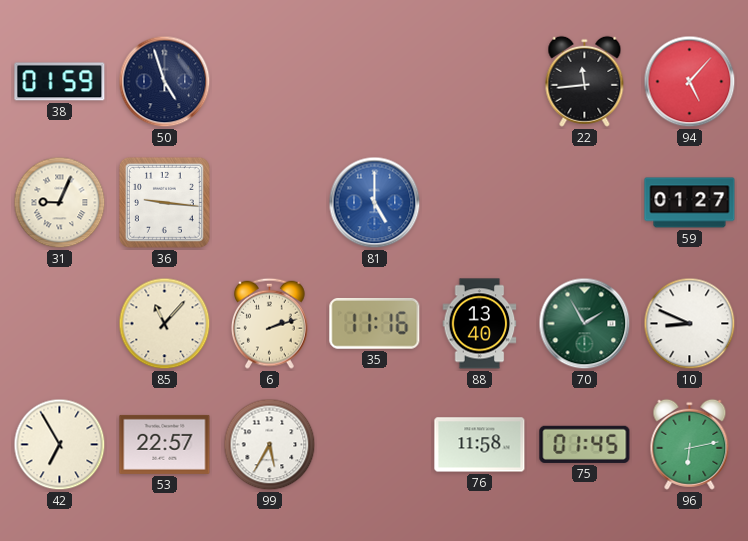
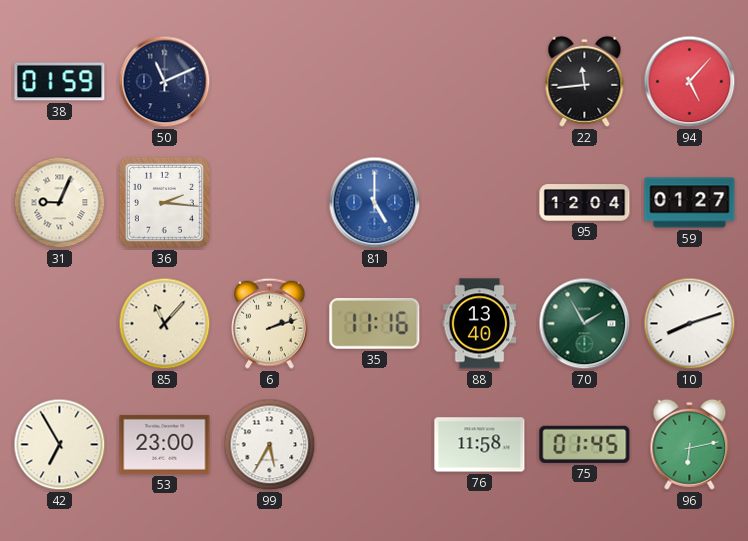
50: 4:57 -> 11:11 (165, 82)
36: 9:16 -> 2:16 (164, 202)
95: none -> 12:04 (585, 203)
10: 8:49 -> 8:12 (690, 324)
53: 22:57 -> 23:00 (165, 444)
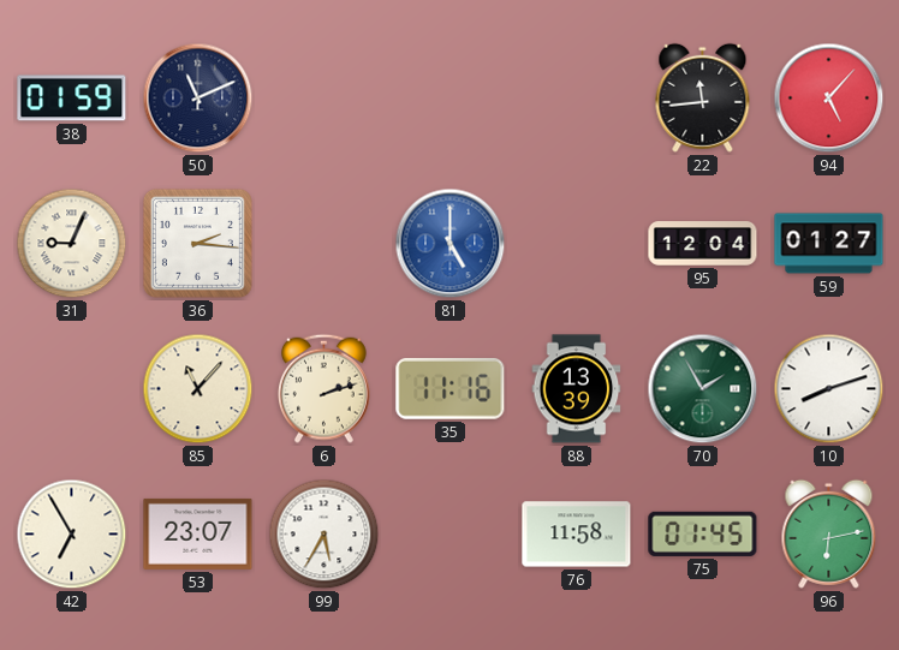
88: 13:40 -> 13:39 (577, 389)
53: 23:00 -> 23:07 (198, 533)
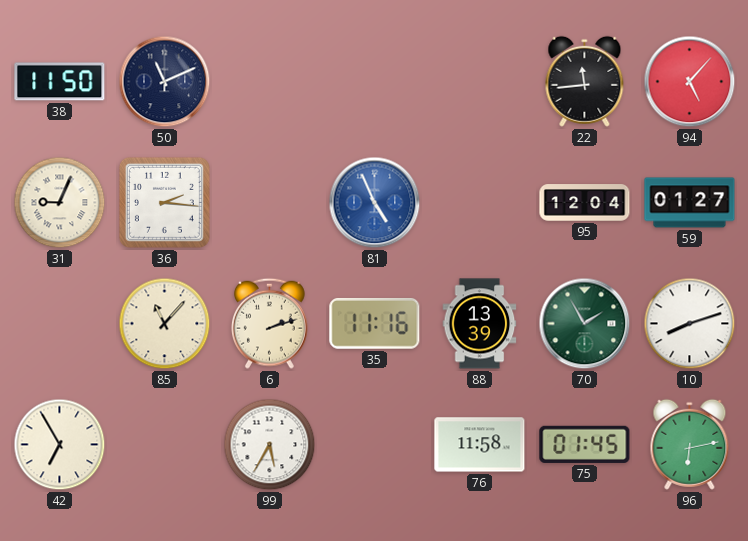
38: 01:59 -> 11:50 (60, 82)
81: 5:00 -> 4:56 (375, 203)
53: 23:07 -> none (198, 533)
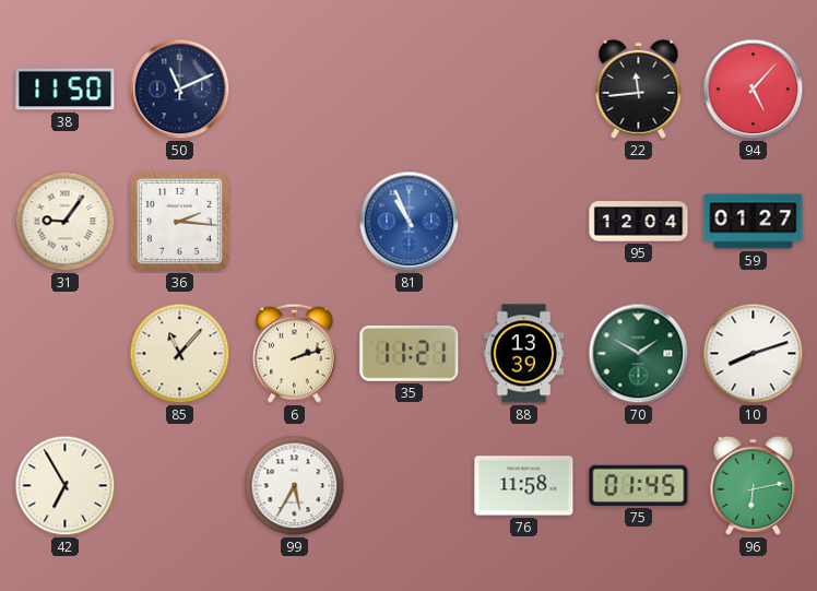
31: 9:04 -> 9:06 (66, 222)
81: 4:56 -> 10:56 (410, 222)
35: 11:16 -> 11:21 (410, 353)
70: 1:55 -> 1:50 (639, 354)
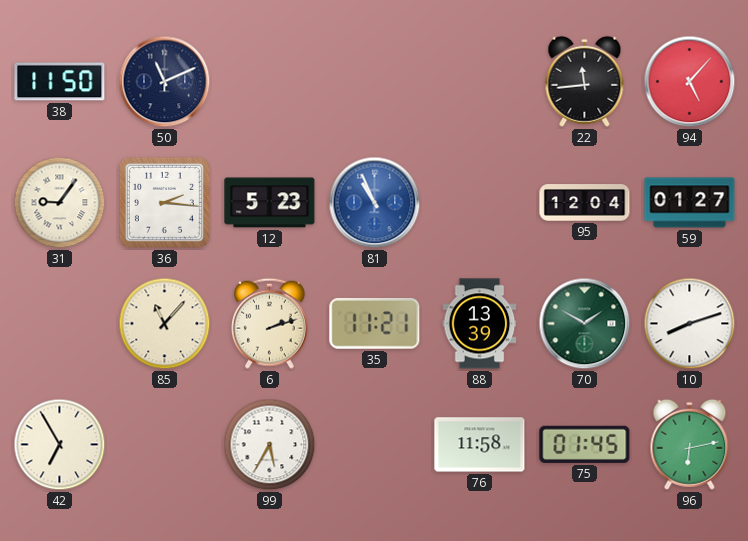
12: none -> 5:23 (270, 203)
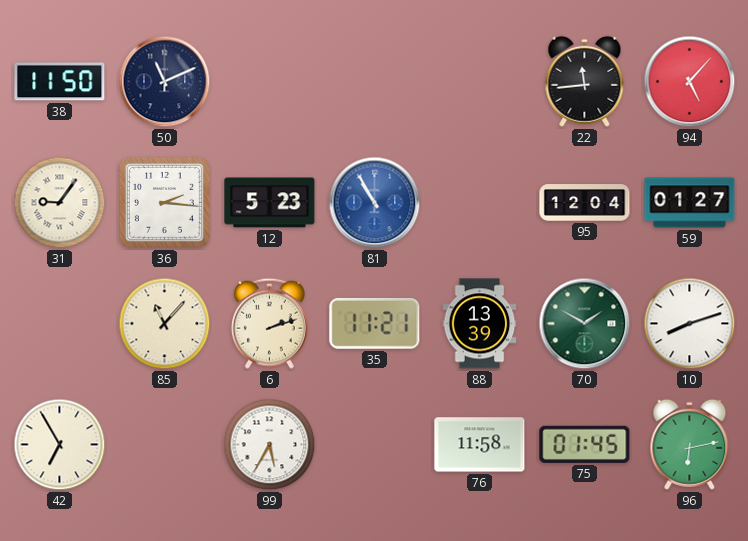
81: 10:56 -> 10:55 (375, 203)
